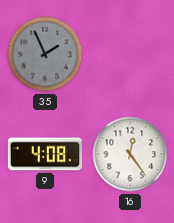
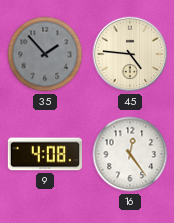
35: 1:56 -> 1:53 (45, 54)
45: none -> 4:46 (130, 54)
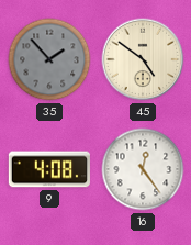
45: 4:46 -> 4:51 (143, 59)
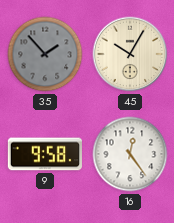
45: 4:51 -> 10:05 (130, 54)
9: 4:08 -> 9:58 (45, 154)
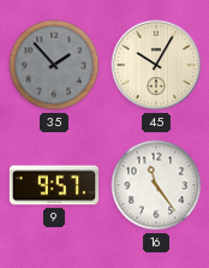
9: 9:58 -> 9:57 (54, 185)
16: 12:24 -> 11:24 (156, 185)
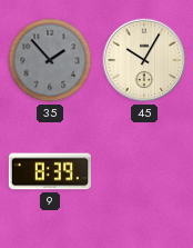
9: 9:57 -> 8:39 (50, 171)
16: 11:24 -> none (156, 185)
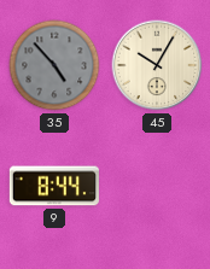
35: 1:53 -> 4:53 (54, 65)
9: 8:39 -> 8:44 (54, 186)
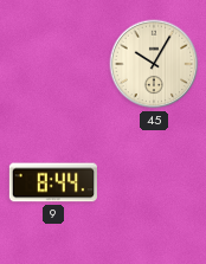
35: 4:53 -> none (54, 65)
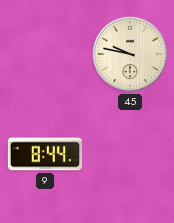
45: 10:05 -> 9:47 (130, 54)
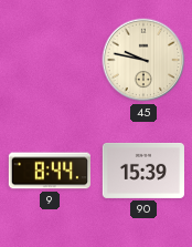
90: none -> 15:39 (143, 171)
